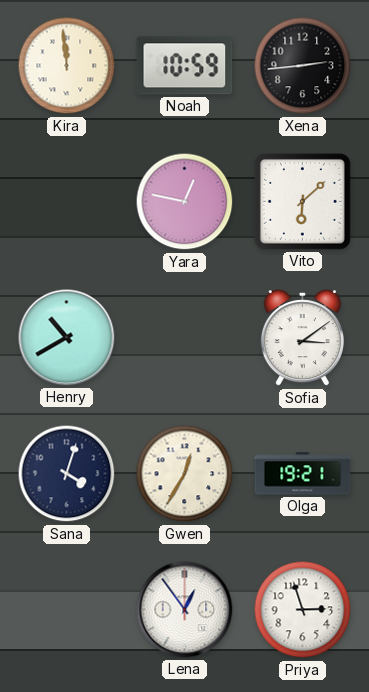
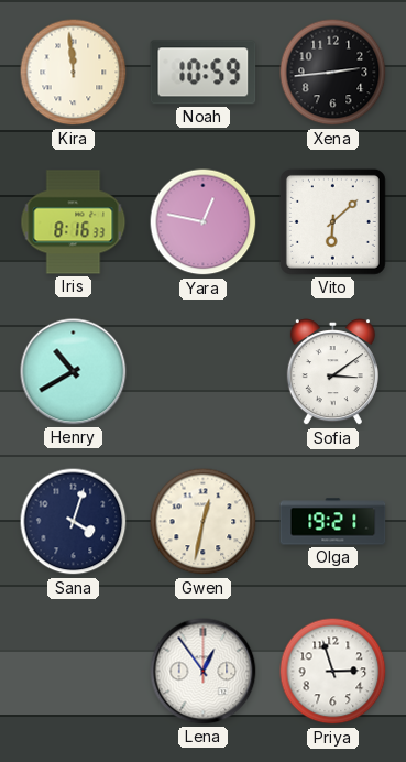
Iris: none -> 8:16 (74, 222)
Gwen: 12:35 -> 12:32 (204, 522)
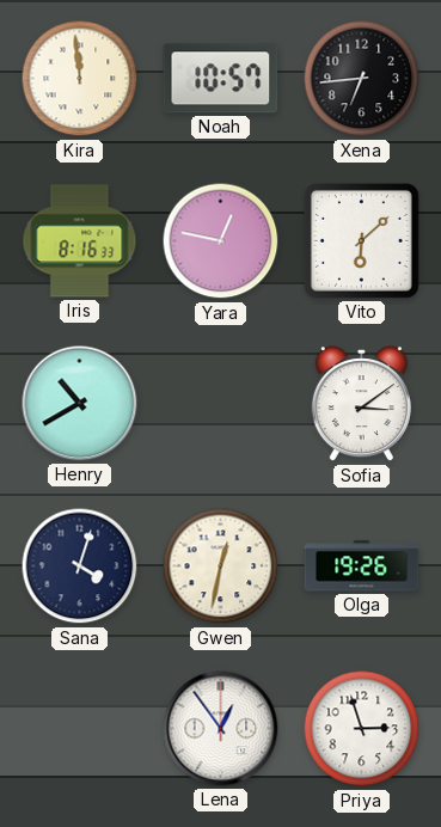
Noah: 10:59 -> 10:57 (221, 79)
Xena: 2:44 -> 6:44 (362, 79)
Olga: 19:21 -> 19:26 (362, 566)
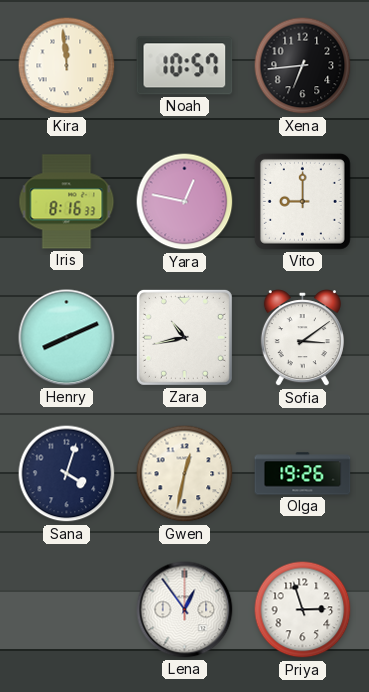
Vito: 6:08 -> 9:00 (302, 201)
Henry: 10:40 -> 8:11 (67, 338)
Zara: none -> 10:43 (184, 337)
